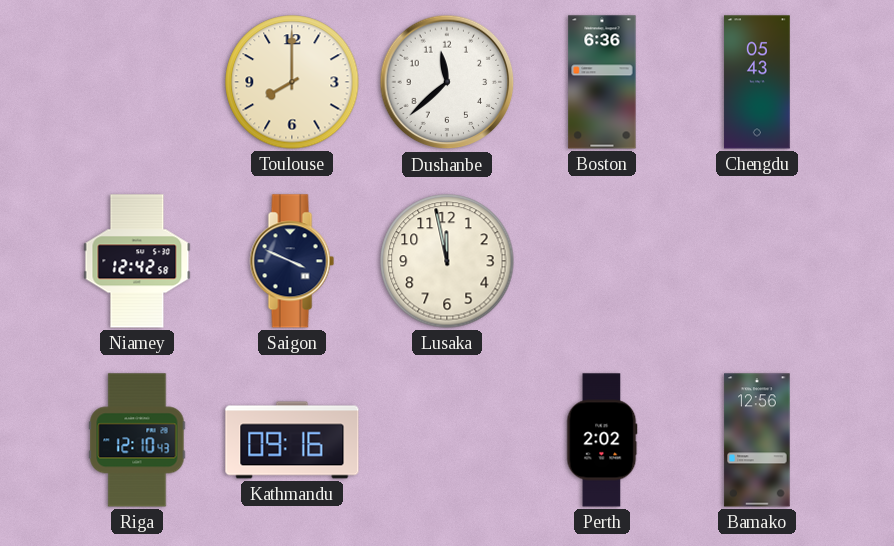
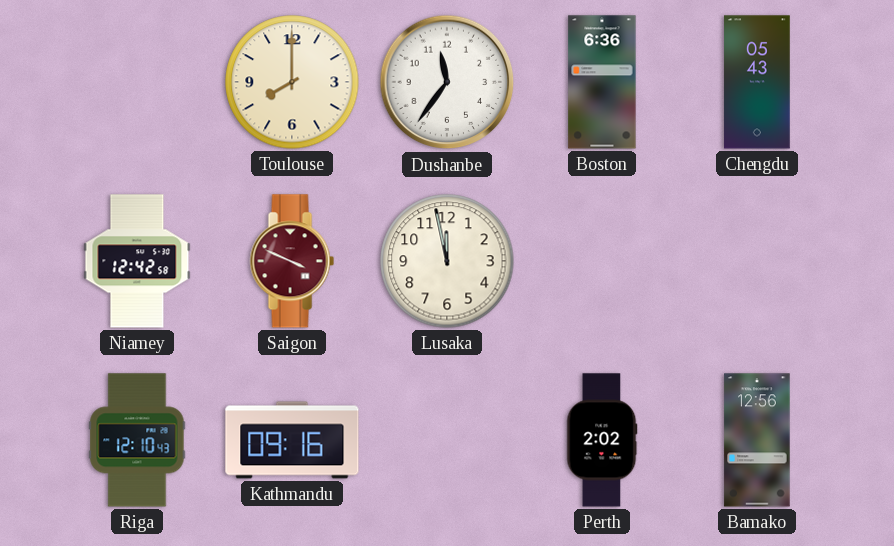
Dushanbe: 11:38 -> 11:36 (447, 82)
Saigon dial: navy -> burgundy (292, 261)
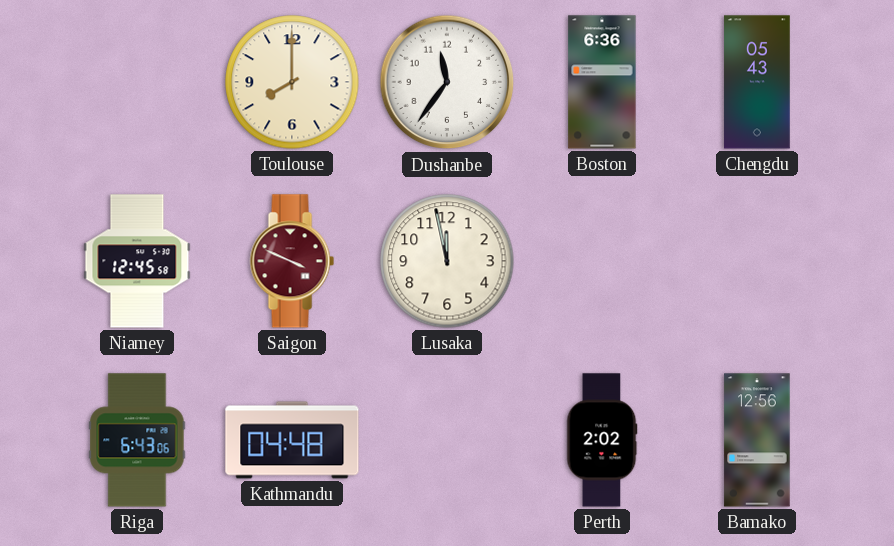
Niamey: 12:42 -> 12:45 (137, 261)
Riga: 12:10 -> 6:43 (137, 440)
Kathmandu: 09:16 -> 04:48 (292, 440)
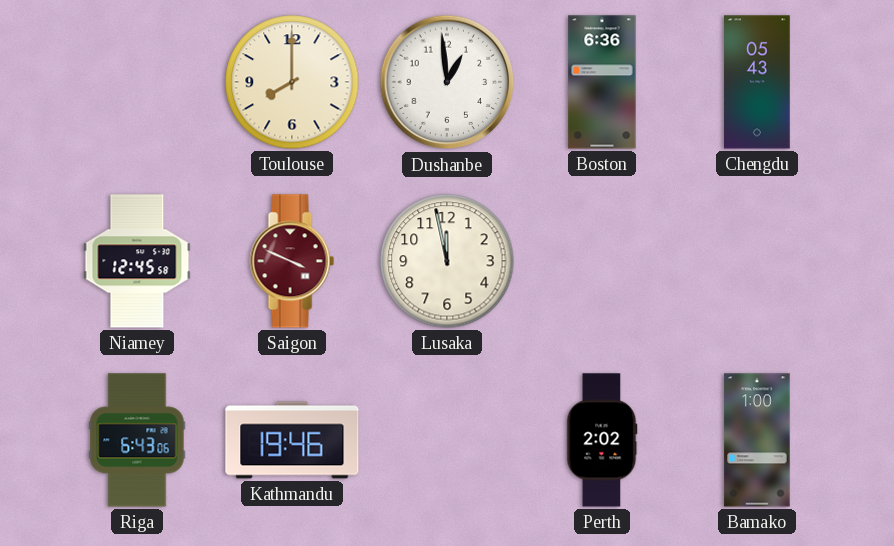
Dushanbe: 11:36 -> 12:59 (447, 82)
Kathmandu: 04:48 -> 19:46 (292, 440)
Bamako: 12:56 -> 1:00 (757, 440)
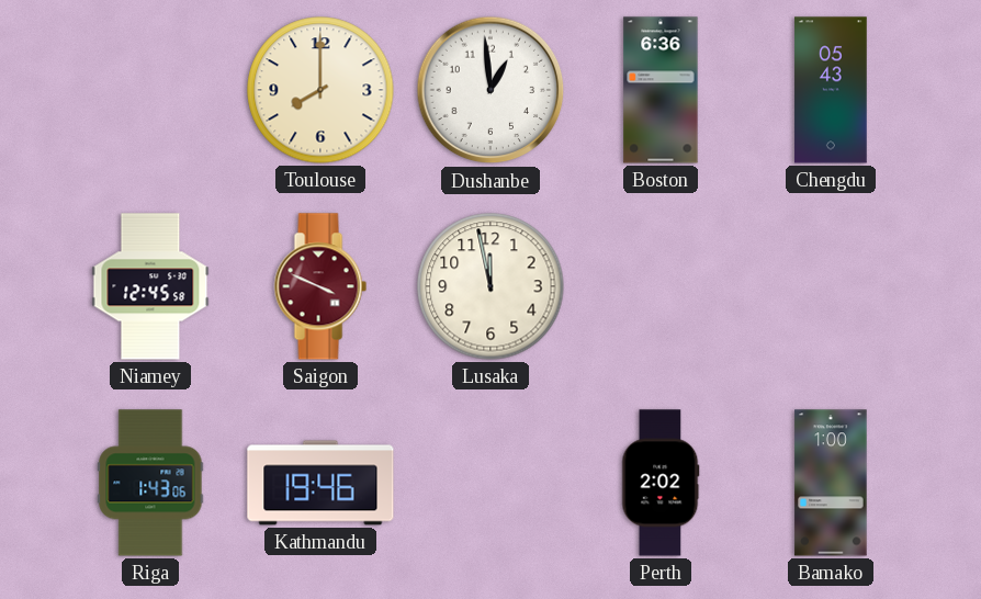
Riga: 6:43 -> 1:43 (150, 483)
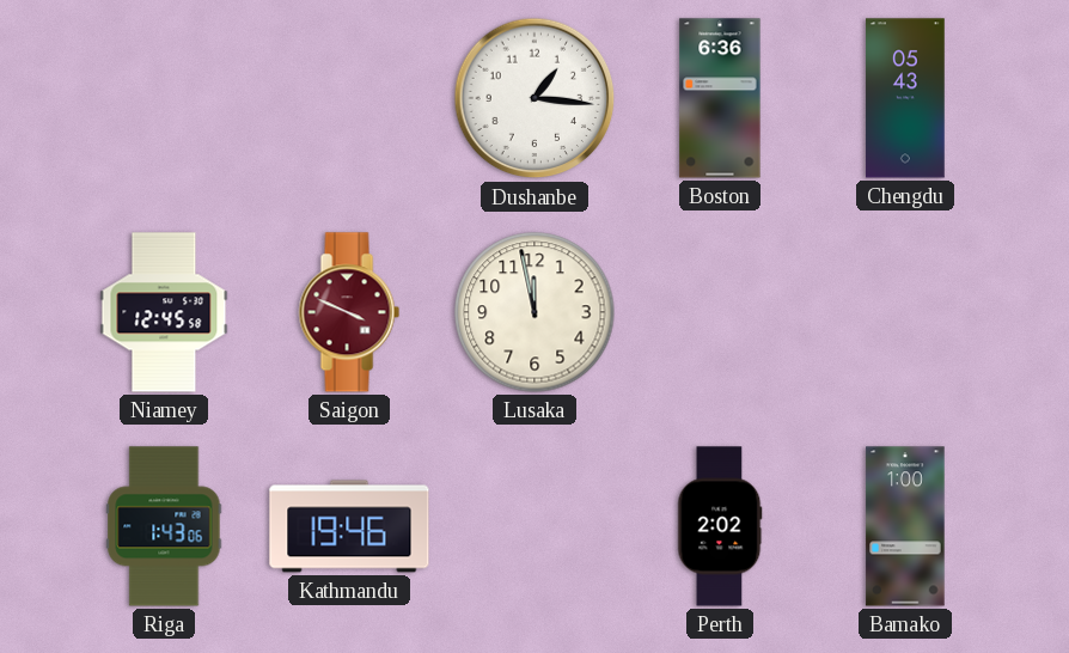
Toulouse: 8:00 -> none (320, 90)
Dushanbe: 12:59 -> 1:16 (534, 98)
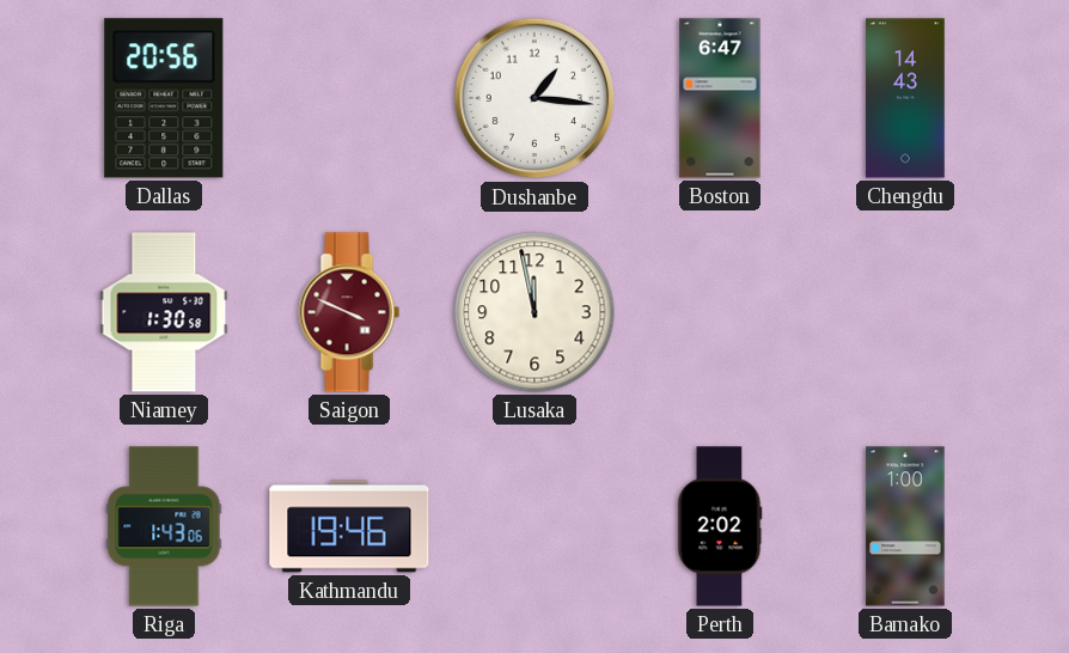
Dallas: none -> 20:56 (164, 98)
Boston: 6:36 -> 6:47 (720, 98)
Chengdu: 05:43 -> 14:43 (905, 98)
Niamey: 12:45 -> 1:30 (164, 312)
